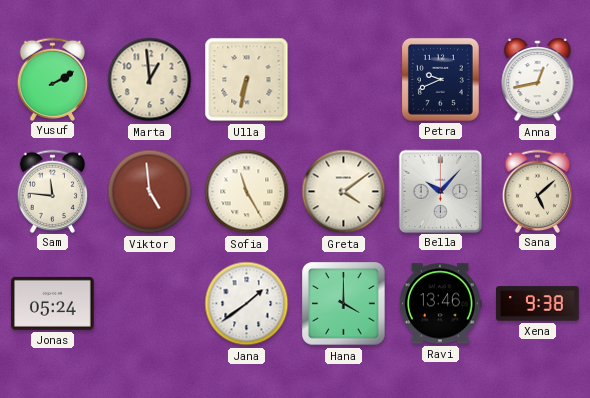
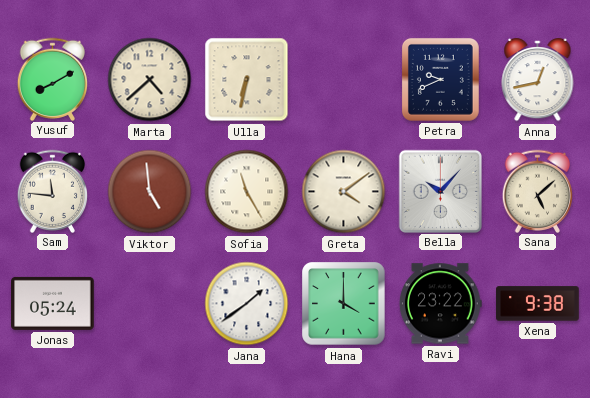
Yusuf: 2:10 -> 8:10 (53, 79)
Marta: 12:59 -> 4:38 (150, 80)
Ravi: 13:46 -> 23:22 (440, 304)
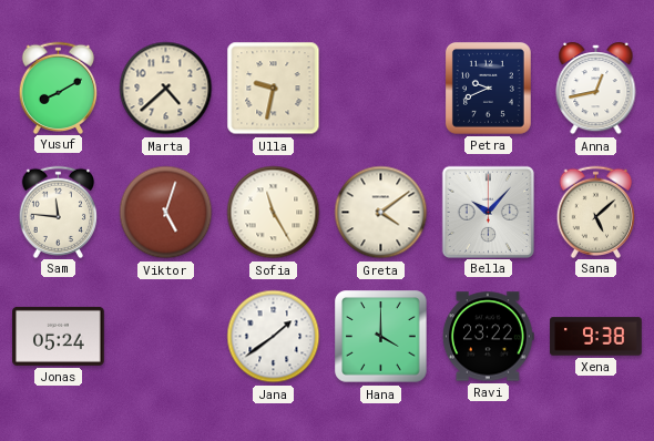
Ulla: 6:32 -> 9:32 (274, 89)
Viktor: 4:59 -> 5:03 (166, 213)
